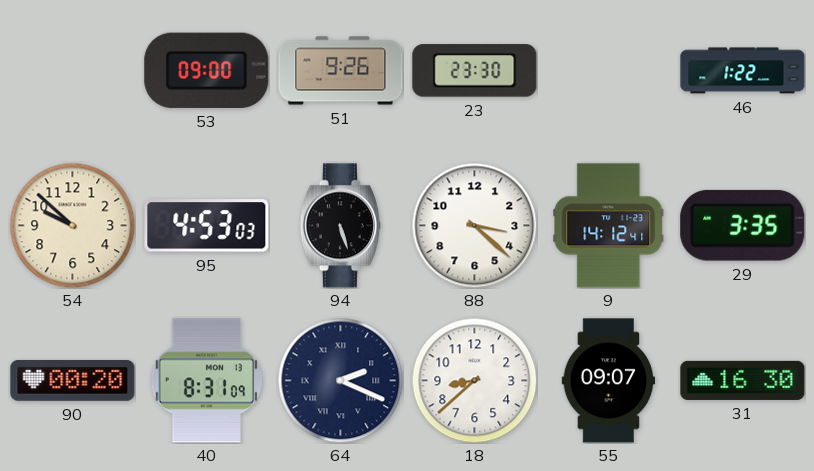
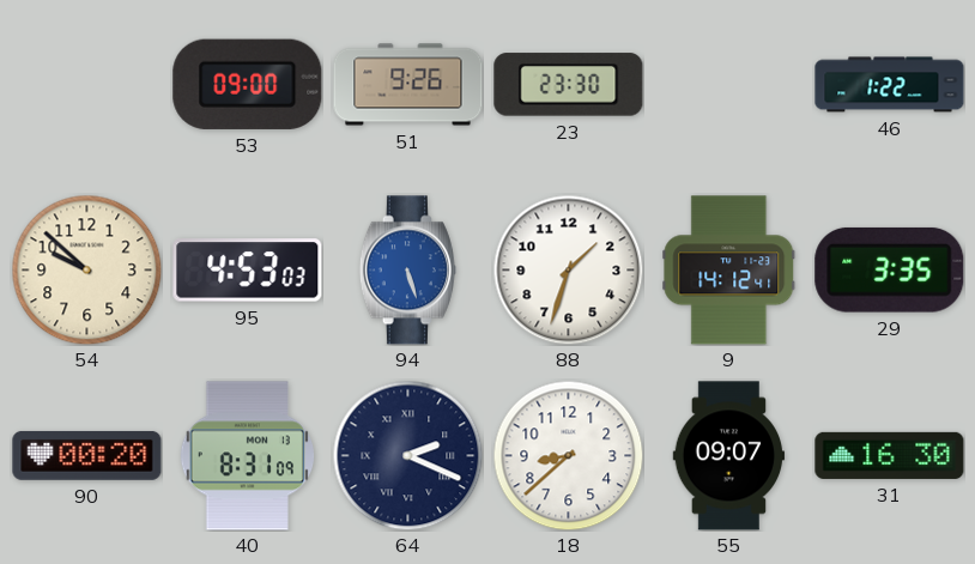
94 dial: black -> blue (407, 271)
88: 3:22 -> 1:33 (568, 269)
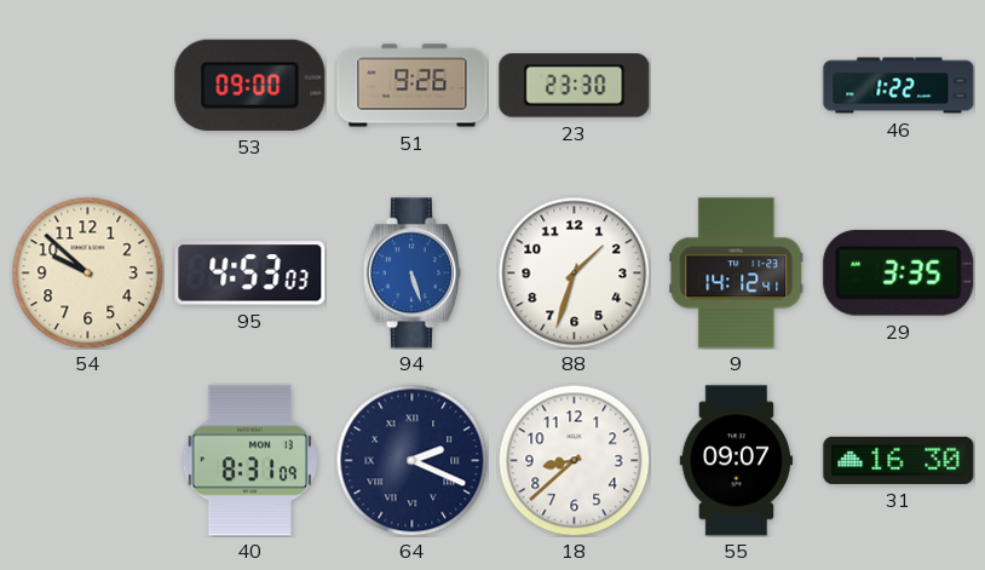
90: 00:20 -> none (87, 455)
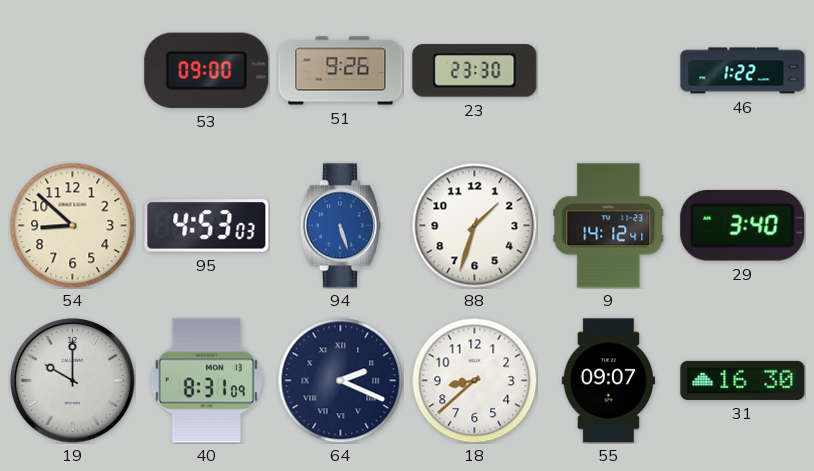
54: 9:52 -> 8:52 (72, 225)
29: 3:35 -> 3:40 (743, 225)
19: none -> 10:00 (73, 381)
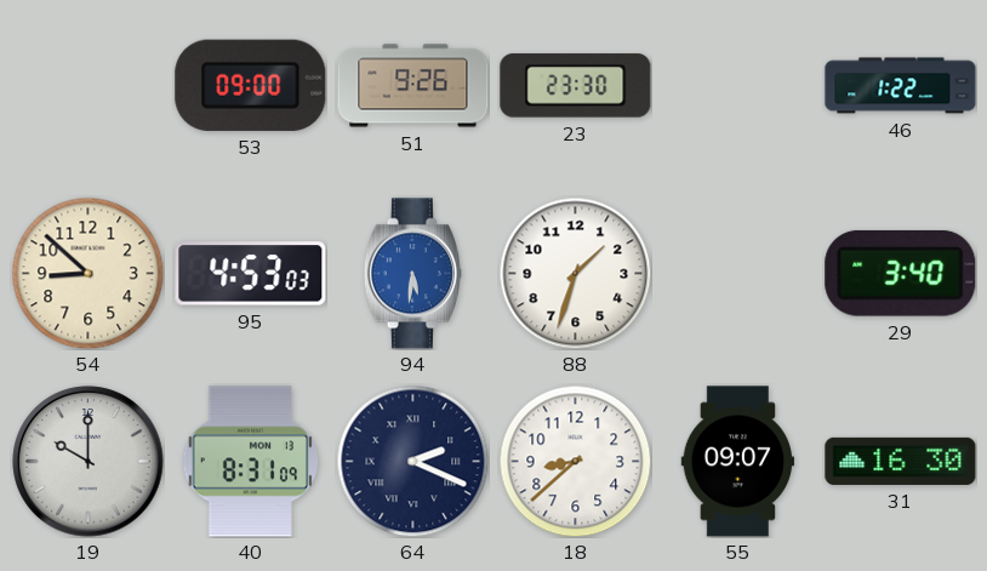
94: 5:27 -> 5:31 (412, 274)
9: 14:12 -> none (609, 226)
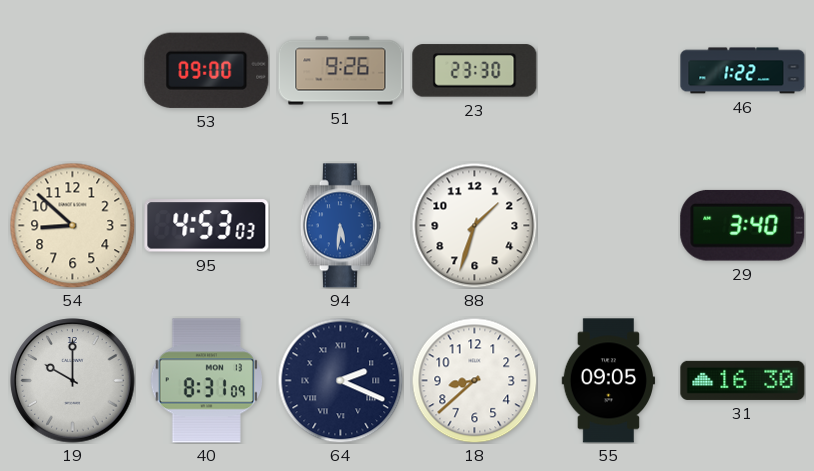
55: 09:07 -> 09:05 (609, 381)
